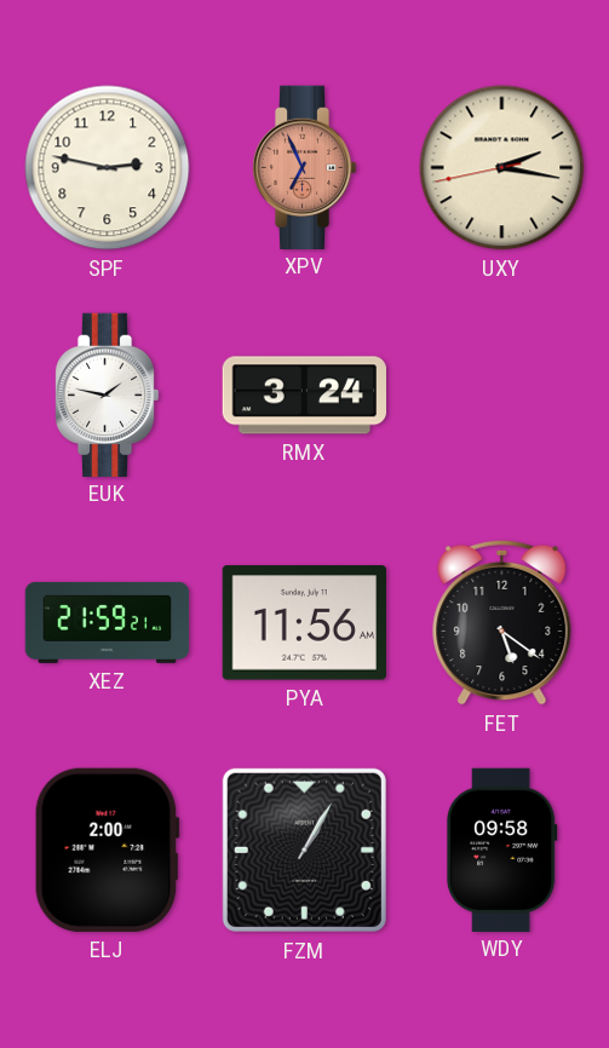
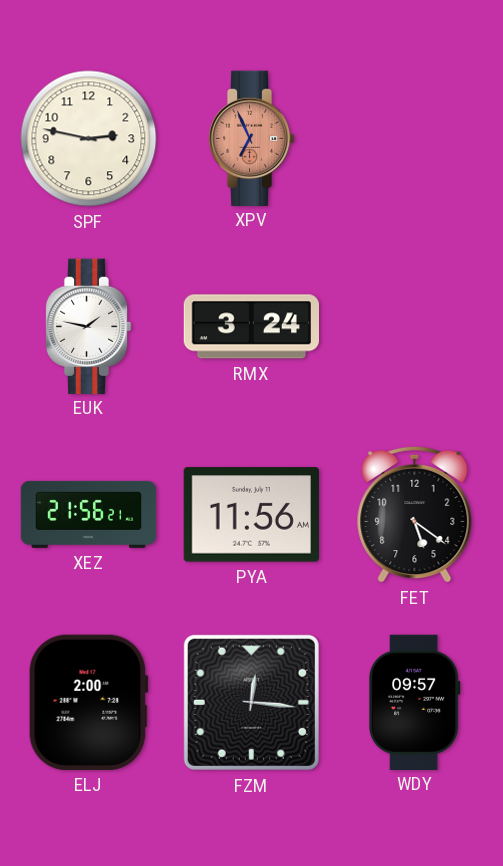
UXY: 2:16 -> none (502, 168)
XEZ: 21:59 -> 21:56 (89, 514)
FZM: 1:05 -> 12:16 (251, 702)
WDY: 09:58 -> 09:57 (414, 702)
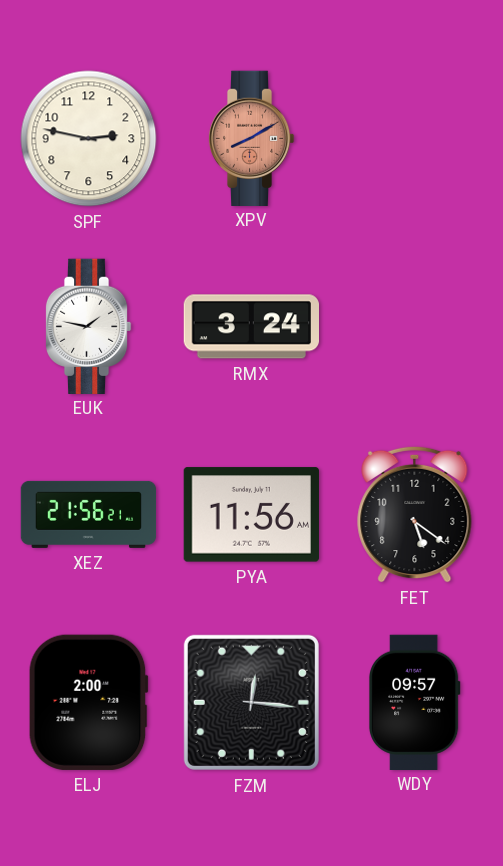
XPV: 6:56 -> 8:10 (251, 138)
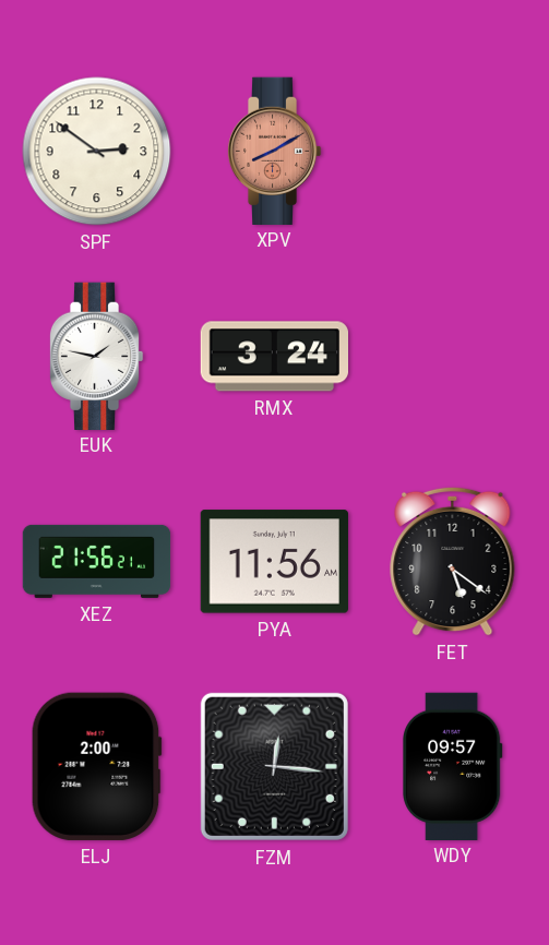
SPF: 2:47 -> 2:51 (97, 152)
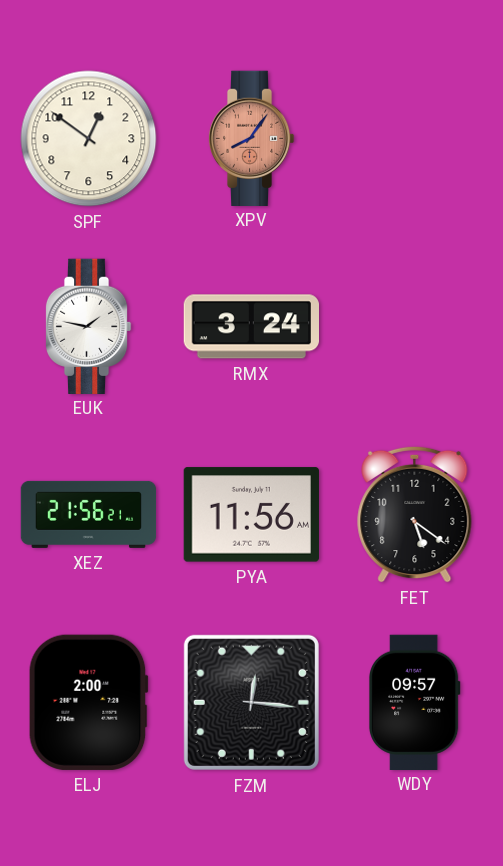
SPF: 2:51 -> 12:51 (89, 139)
XPV: 8:10 -> 8:06 (251, 138)
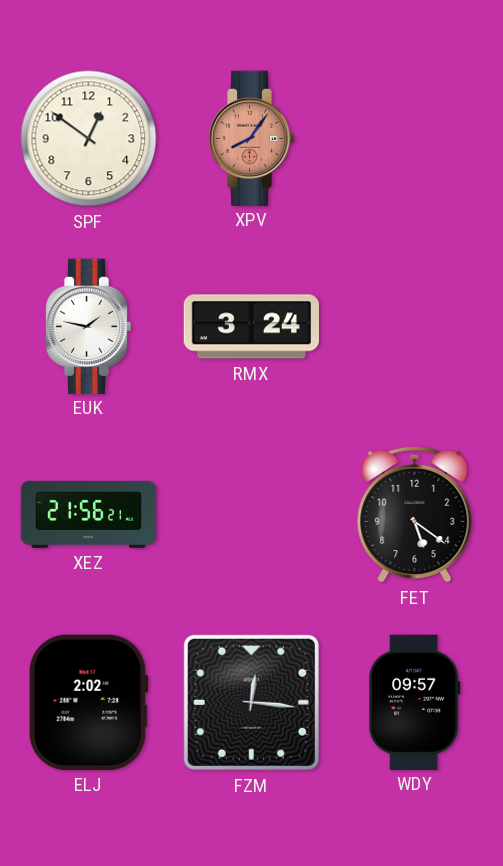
PYA: 11:56 -> none (251, 515)
ELJ: 2:00 -> 2:02 (88, 702)
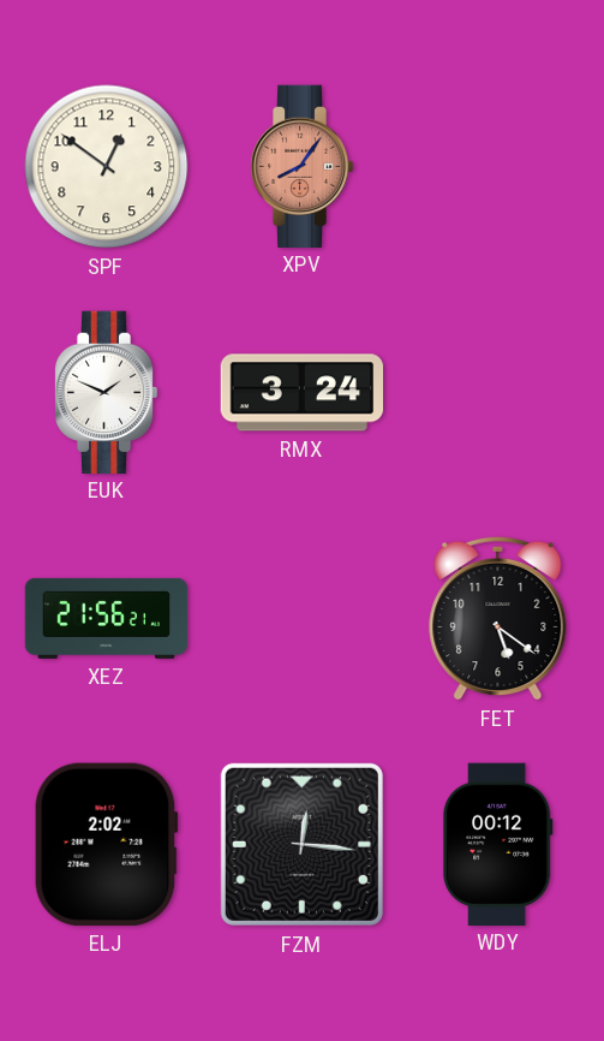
EUK: 1:47 -> 1:49 (106, 392)
WDY: 09:57 -> 00:12 (497, 844)
